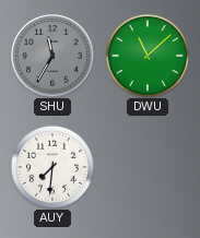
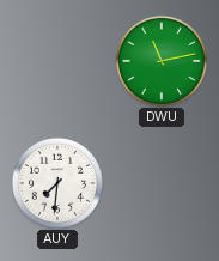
SHU: 11:35 -> none (52, 56)
DWU: 11:08 -> 11:13 (162, 61)
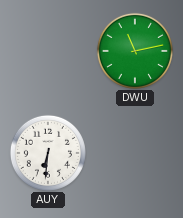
AUY: 7:31 -> 6:31 (48, 153)
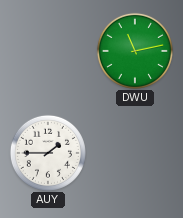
AUY: 6:31 -> 1:45 (48, 153)
